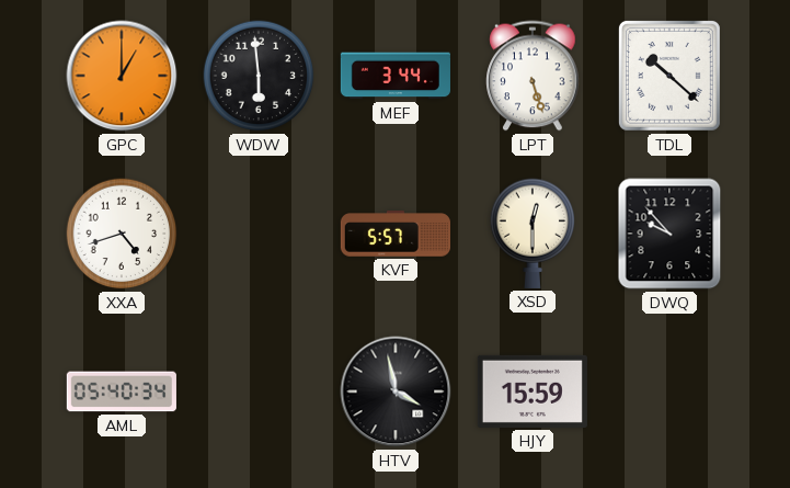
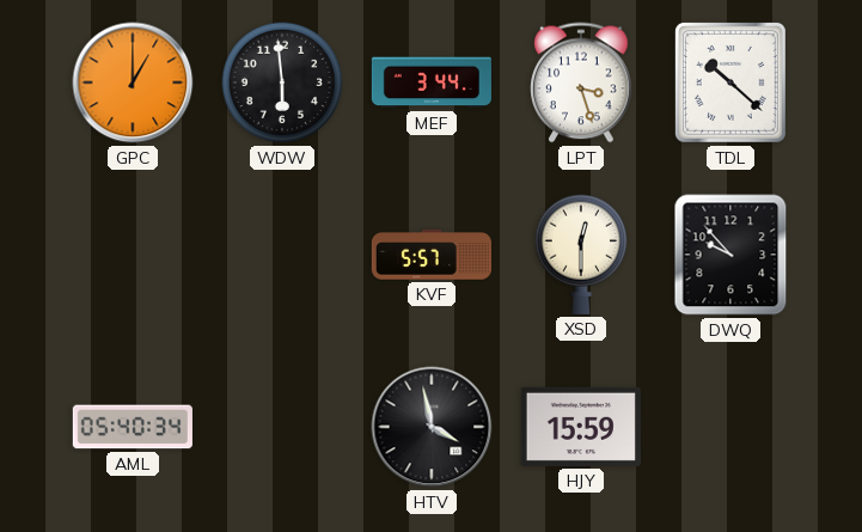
LPT: 5:27 -> 3:27 (581, 82)
XXA: 4:42 -> none (122, 234)
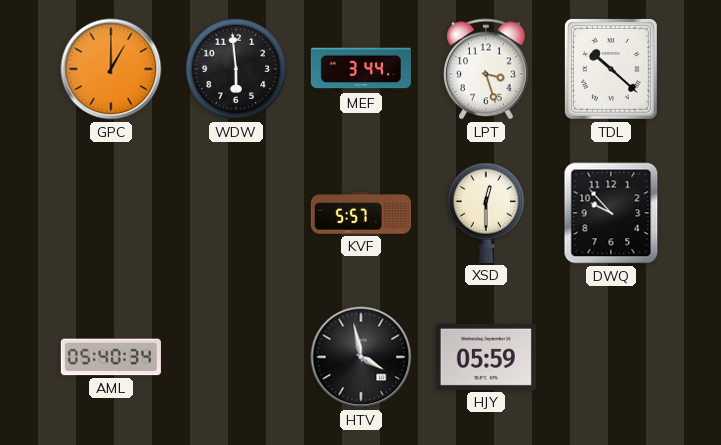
HJY: 15:59 -> 05:59 (486, 357)
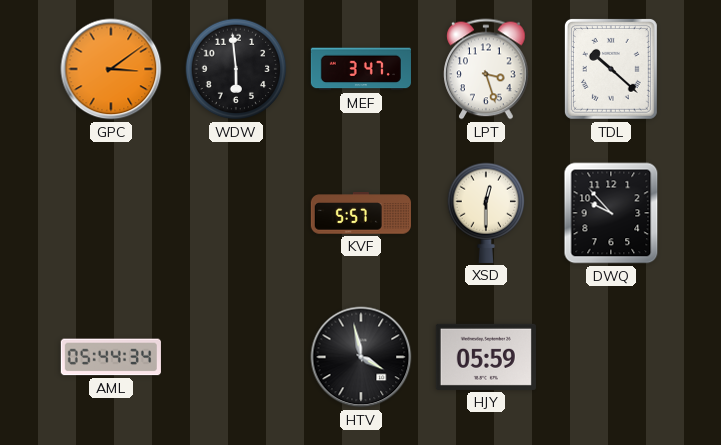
GPC: 1:00 -> 3:09 (111, 69)
MEF: 3:44 -> 3:47 (361, 69)
AML: 05:40 -> 05:44 (111, 357)
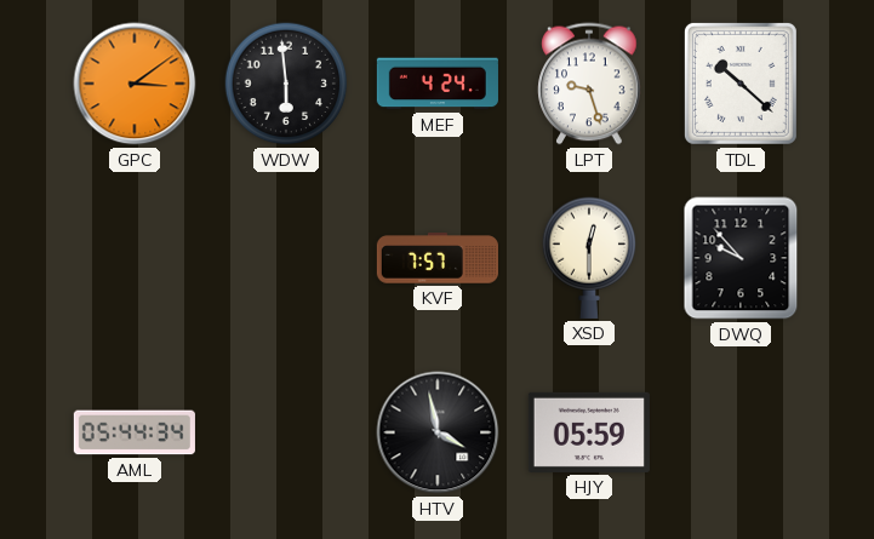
MEF: 3:47 -> 4:24 (438, 84)
LPT: 3:27 -> 9:27 (589, 84)
KVF: 5:57 -> 7:57 (438, 258)
